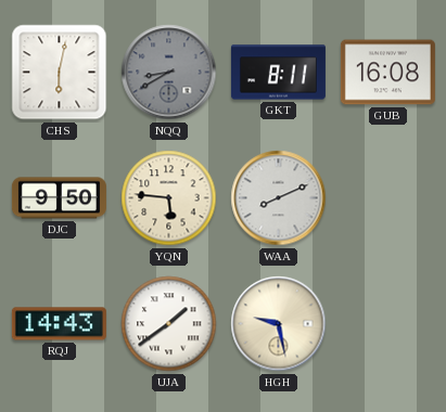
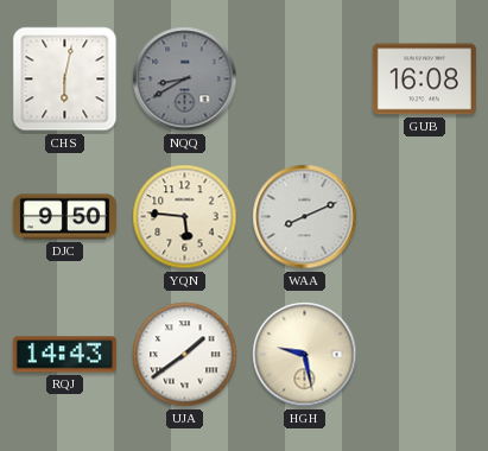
GKT: 8:11 -> none (278, 73)
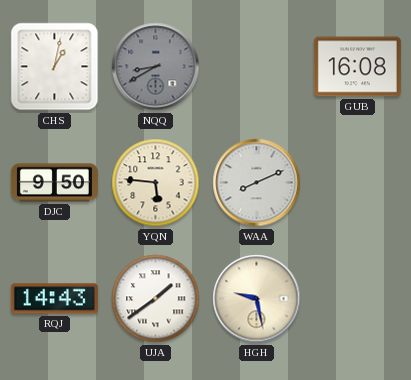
CHS: 6:02 -> 1:02 (55, 67)
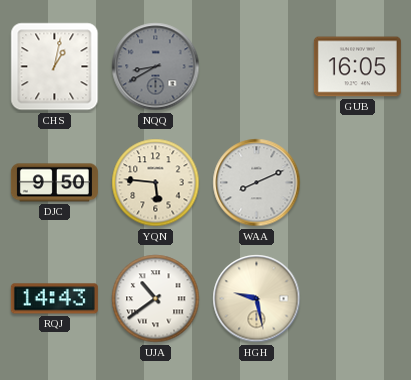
GUB: 16:08 -> 16:05 (357, 67)
UJA: 1:39 -> 10:39 (156, 299)
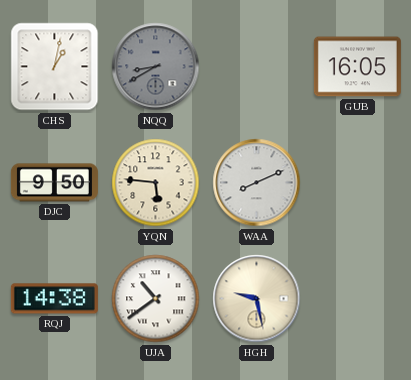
RQJ: 14:43 -> 14:38 (54, 299)
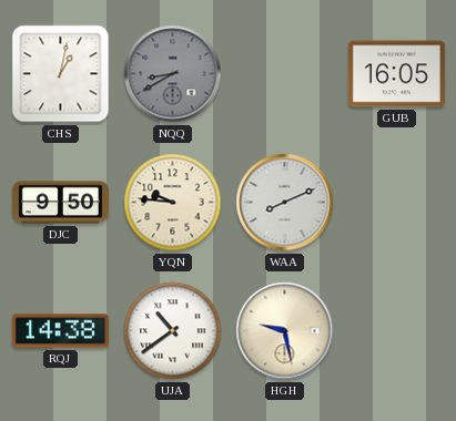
YQN: 5:46 -> 9:46 (173, 203)
